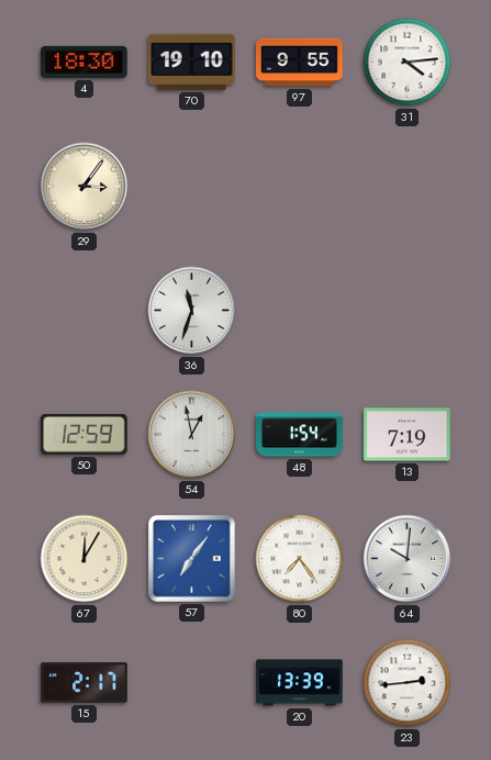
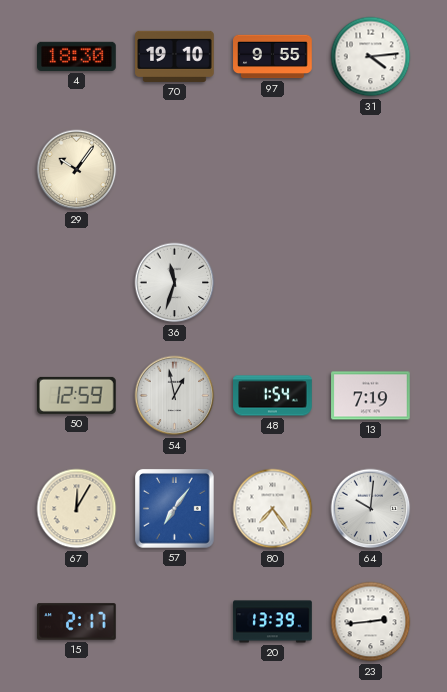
29: 3:06 -> 10:06 (77, 170)
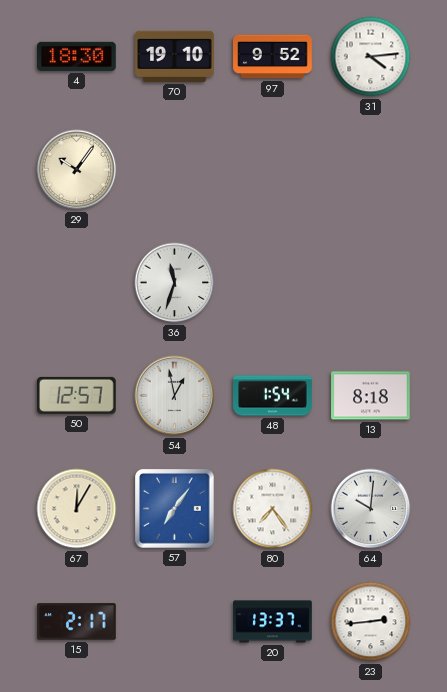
97: 9:55 -> 9:52 (273, 57)
50: 12:59 -> 12:57 (77, 395)
13: 7:19 -> 8:18 (371, 396)
20: 13:39 -> 13:37 (273, 622)
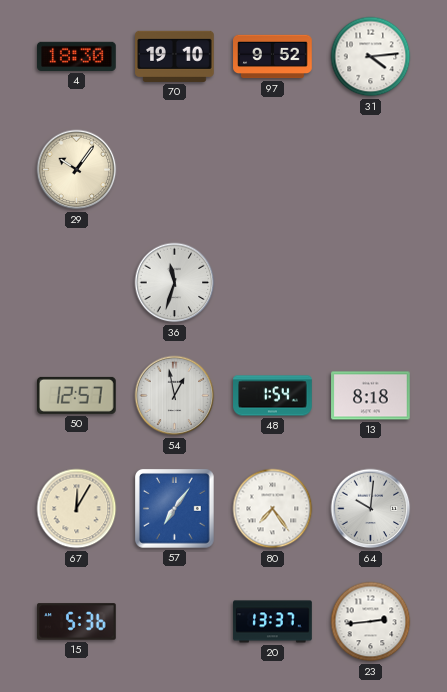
15: 2:17 -> 5:36 (77, 622)
